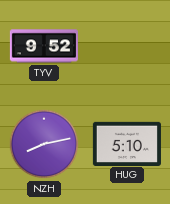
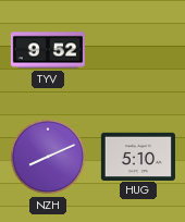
NZH: 8:13 -> 8:11 (48, 157)
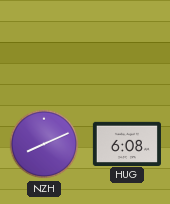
TYV: 9:52 -> none (48, 50)
HUG: 5:10 -> 6:08 (127, 143)
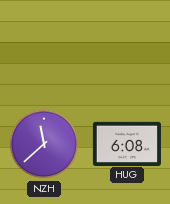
NZH: 8:11 -> 11:38 (44, 144)
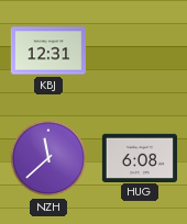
KBJ: none -> 12:31 (48, 51)
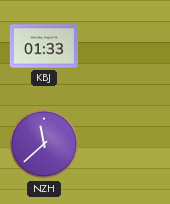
KBJ: 12:31 -> 01:33 (44, 46)
HUG: 6:08 -> none (140, 157)
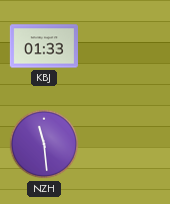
NZH: 11:38 -> 11:29 (44, 144)
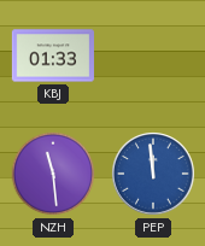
PEP: none -> 11:59 (154, 175)
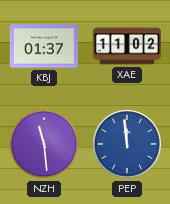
KBJ: 01:33 -> 01:37 (44, 46)
XAE: none -> 11:02 (127, 46)
